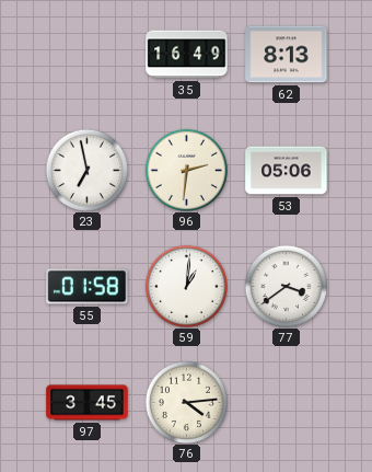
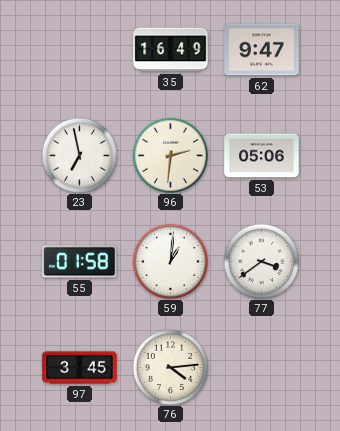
62: 8:13 -> 9:47 (262, 50)
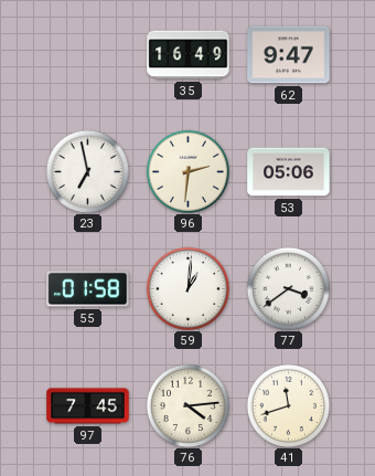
97: 3:45 -> 7:45 (88, 406)
41: none -> 11:42 (288, 405)
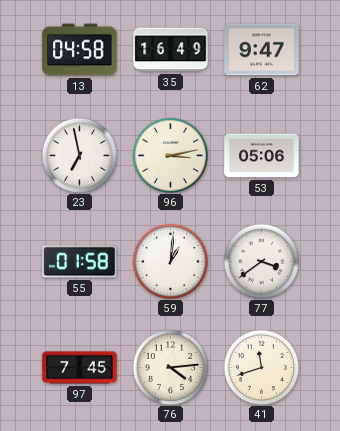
13: none -> 04:58 (80, 50)
96: 2:31 -> 3:13 (170, 155)
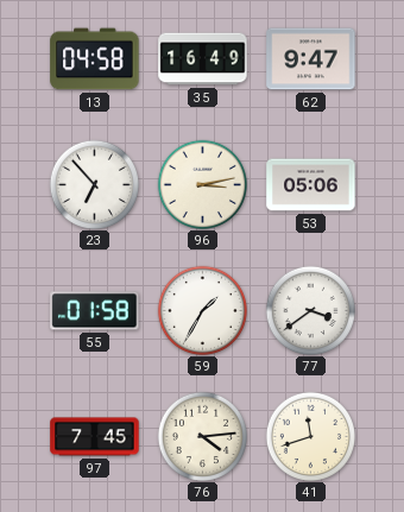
23: 6:58 -> 6:53 (94, 184)
59: 1:01 -> 1:35 (202, 310)
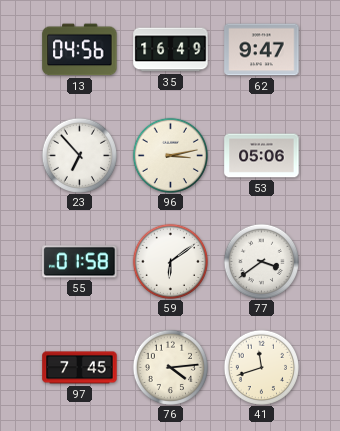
13: 04:58 -> 04:56 (80, 50)
59: 1:35 -> 6:09 (170, 261)
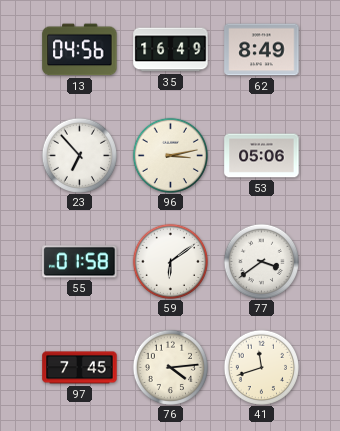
62: 9:47 -> 8:49 (262, 50)
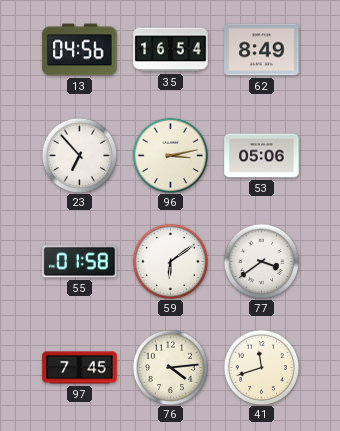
35: 16:49 -> 16:54 (171, 50)
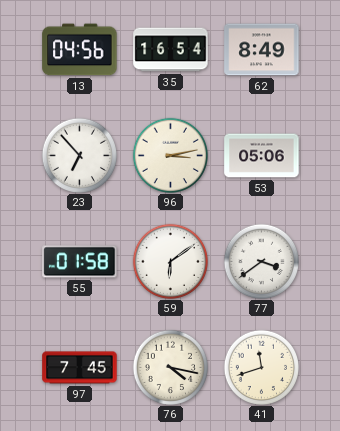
76: 4:14 -> 4:17 (170, 367)
